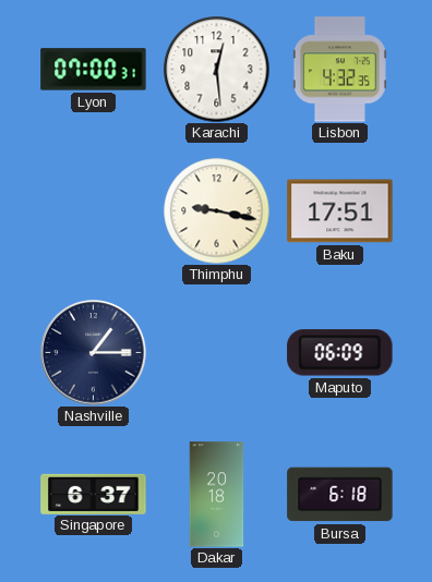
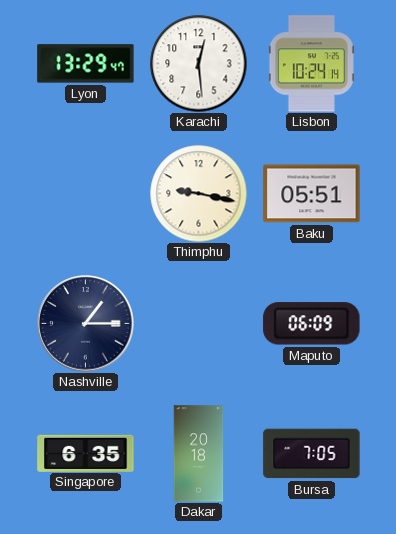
Lyon: 07:00 -> 13:29 (86, 64)
Lisbon: 4:32 -> 10:24 (311, 64)
Baku: 17:51 -> 05:51 (312, 194)
Singapore: 6:37 -> 6:35 (86, 453)
Bursa: 6:18 -> 7:05 (312, 454)
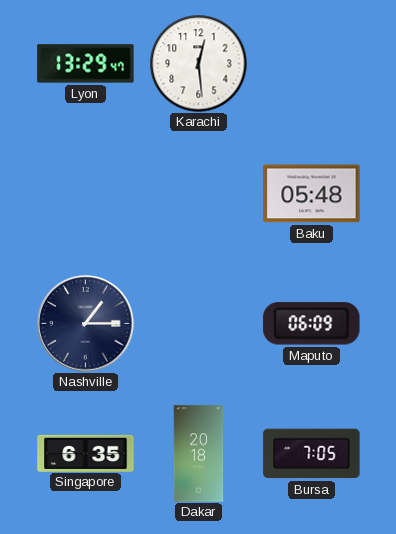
Lisbon: 10:24 -> none (311, 64)
Thimphu: 9:17 -> none (198, 193)
Baku: 05:51 -> 05:48 (312, 194)
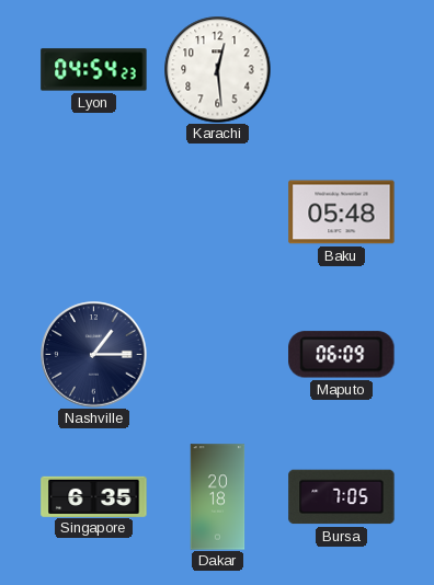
Lyon: 13:29 -> 04:54 (94, 70)
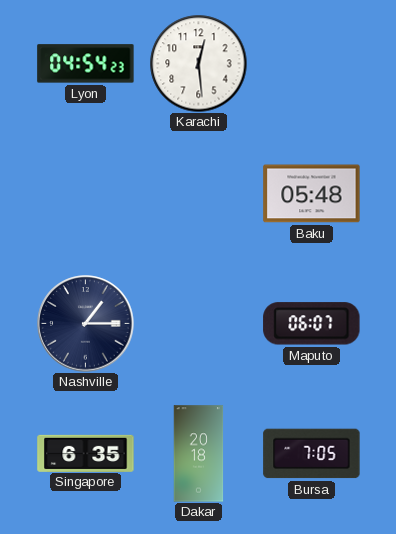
Maputo: 06:09 -> 06:07 (312, 324)
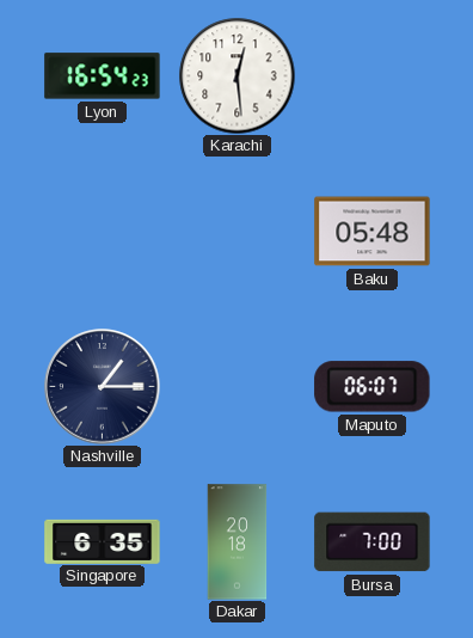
Lyon: 04:54 -> 16:54 (103, 76)
Bursa: 7:05 -> 7:00 (373, 542)
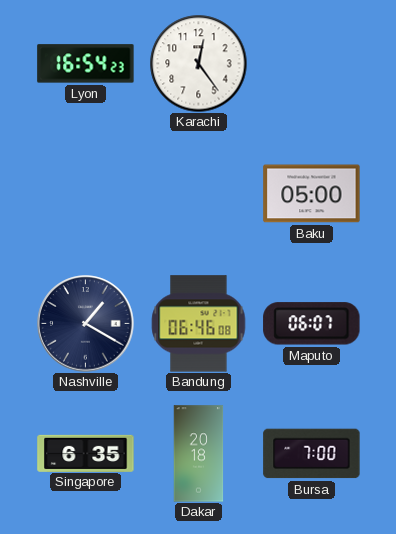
Karachi: 12:29 -> 12:24 (198, 63)
Baku: 05:48 -> 05:00 (312, 194)
Nashville: 1:15 -> 1:20 (86, 324)
Bandung: none -> 06:46 (199, 324)
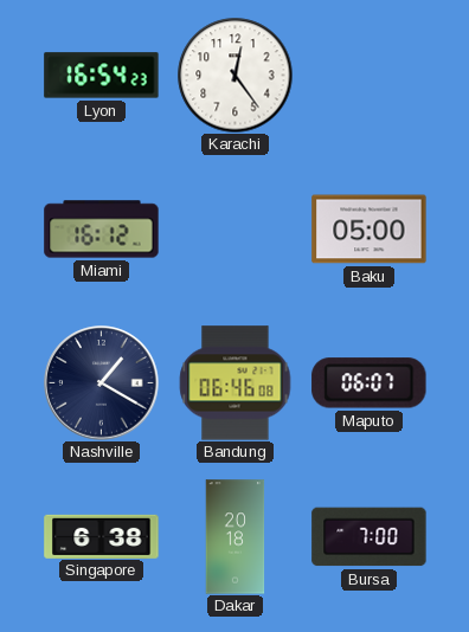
Miami: none -> 16:12 (102, 230)
Singapore: 6:35 -> 6:38 (102, 536)
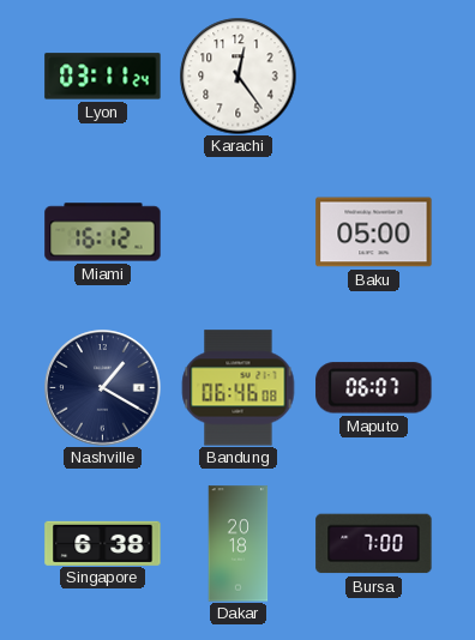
Lyon: 16:54 -> 03:11 (103, 77)
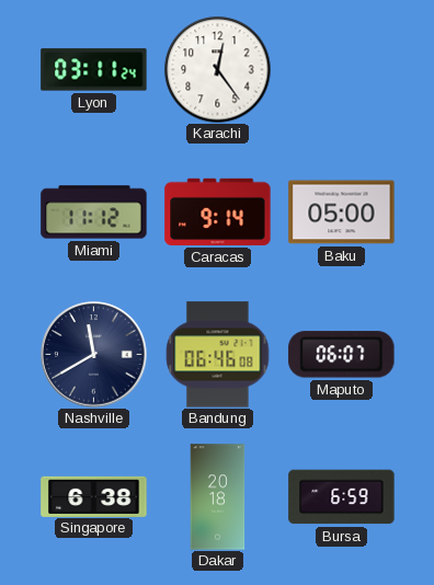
Miami: 16:12 -> 11:12 (94, 213)
Caracas: none -> 9:14 (218, 211)
Nashville: 1:20 -> 11:40 (94, 355)
Bursa: 7:00 -> 6:59 (342, 497)
